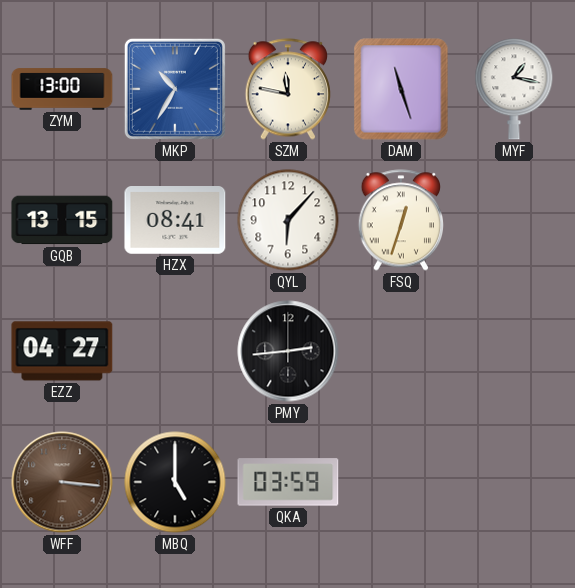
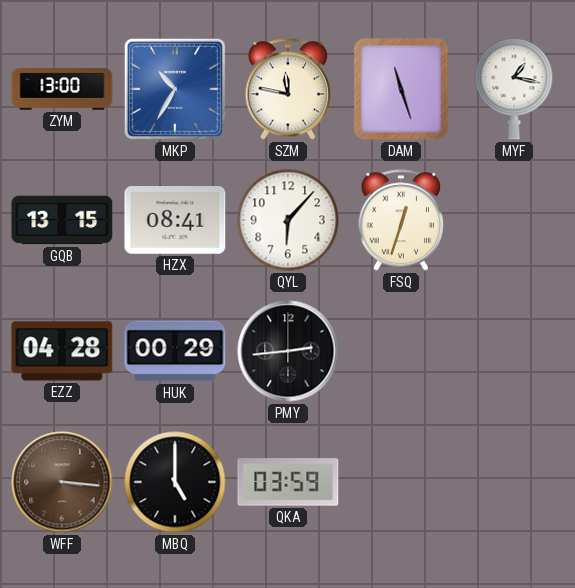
EZZ: 04:27 -> 04:28 (62, 351)
HUK: none -> 00:29 (175, 351)
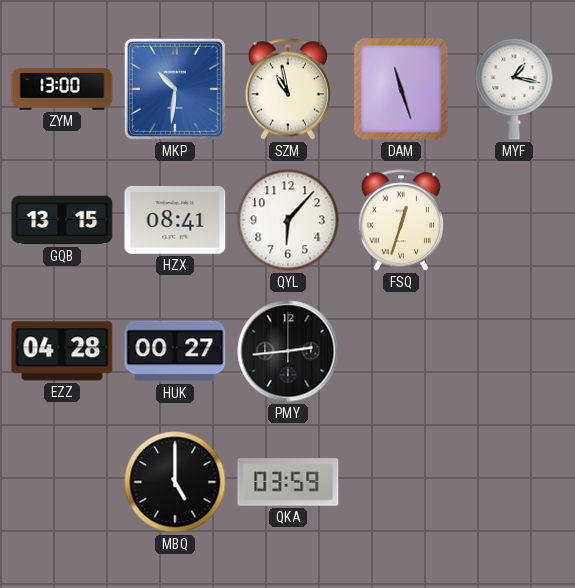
MKP: 10:35 -> 10:31 (175, 89)
SZM: 11:47 -> 10:58 (287, 89)
HUK: 00:29 -> 00:27 (175, 351)
WFF: 3:16 -> none (62, 482)
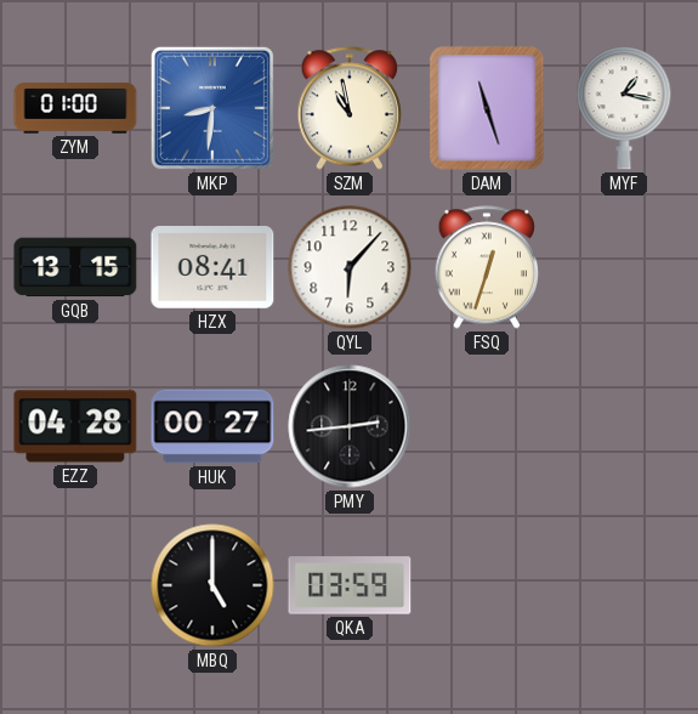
ZYM: 13:00 -> 01:00 (75, 108)
MKP: 10:31 -> 8:31 (212, 108)
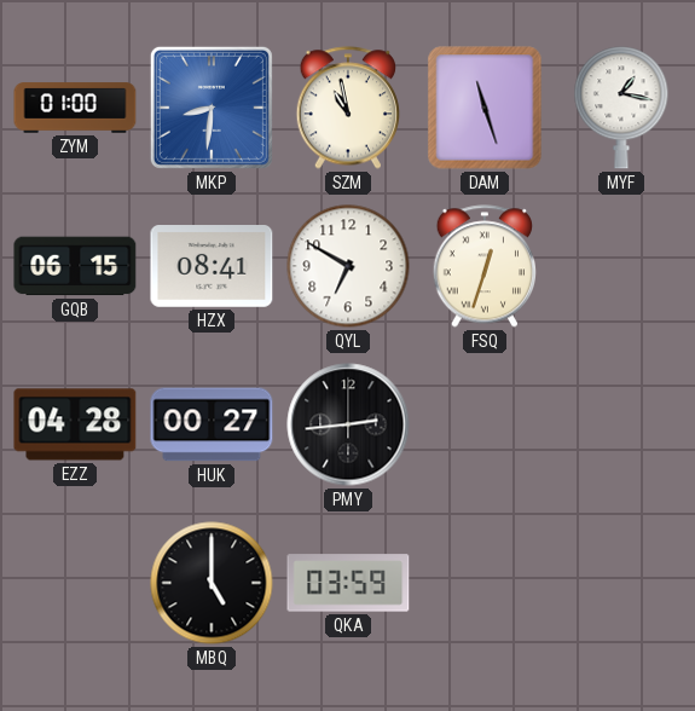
GQB: 13:15 -> 06:15 (75, 266)
QYL: 6:07 -> 6:50 (348, 266)
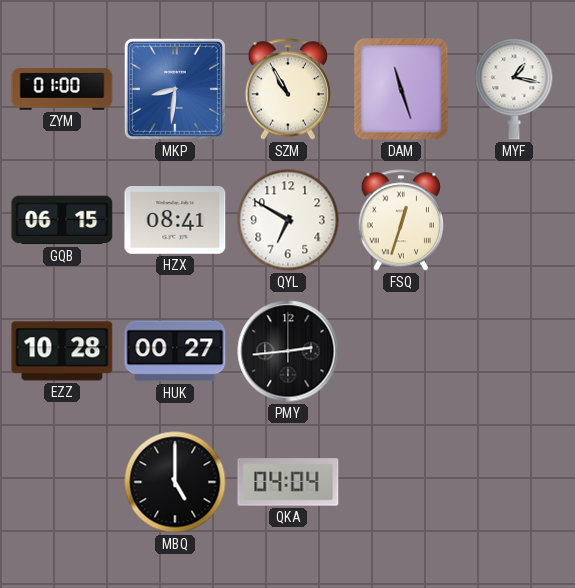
SZM: 10:58 -> 10:55 (287, 89)
EZZ: 04:28 -> 10:28 (62, 351)
QKA: 03:59 -> 04:04 (288, 482)
